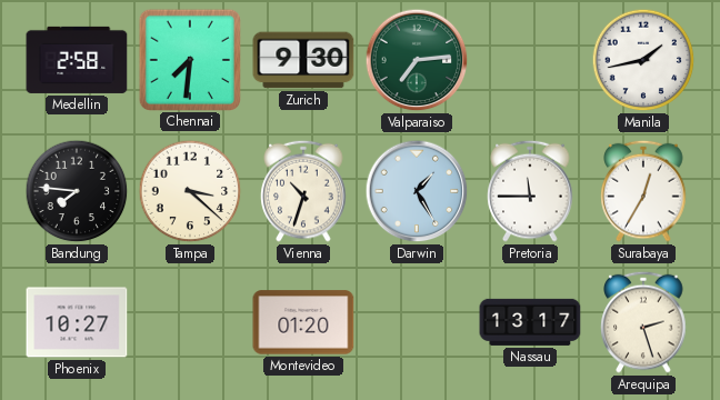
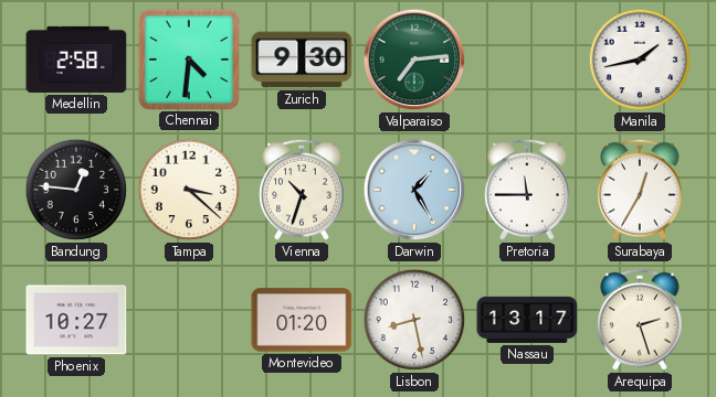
Chennai: 7:31 -> 4:31 (188, 58)
Bandung: 7:46 -> 12:46 (76, 190)
Lisbon: none -> 8:28 (414, 320)
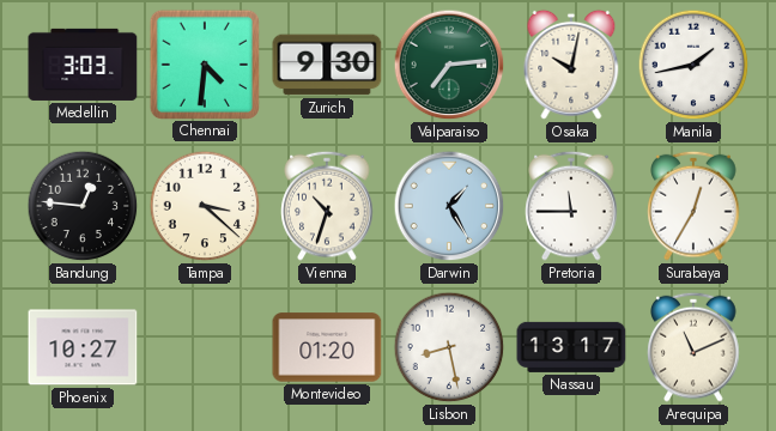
Medellin: 2:58 -> 3:03 (83, 65)
Osaka: none -> 10:02 (571, 65)
Arequipa: 2:27 -> 11:11 (693, 347)
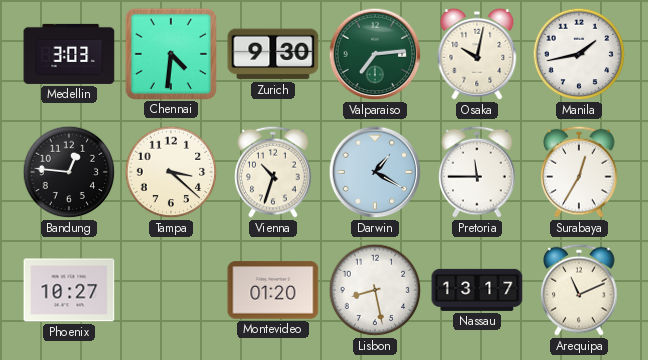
Darwin: 1:25 -> 1:20 (375, 172)
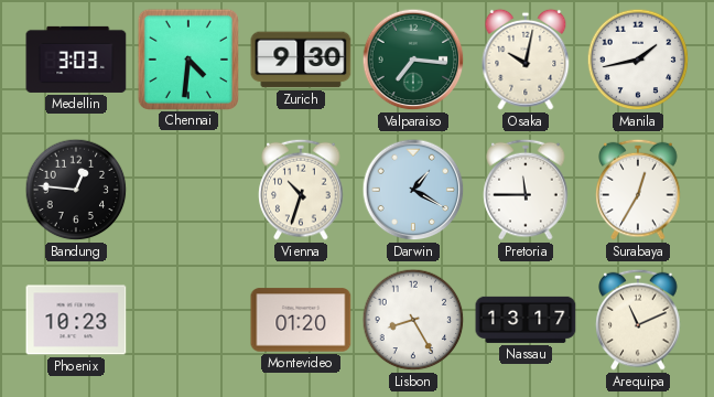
Valparaiso: 7:14 -> 7:16 (413, 60)
Tampa: 3:22 -> none (171, 172)
Phoenix: 10:27 -> 10:23 (76, 320)
Lisbon: 8:28 -> 8:25 (413, 320)
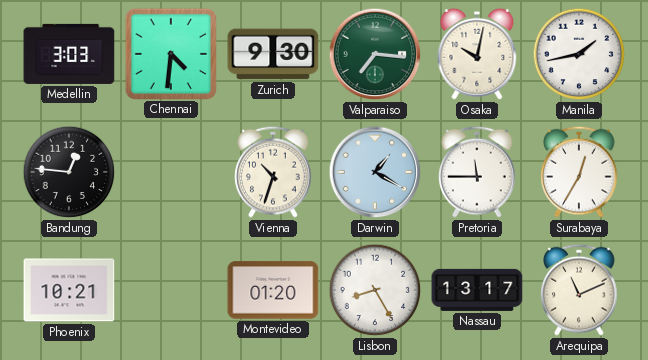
Phoenix: 10:23 -> 10:21 (69, 290)
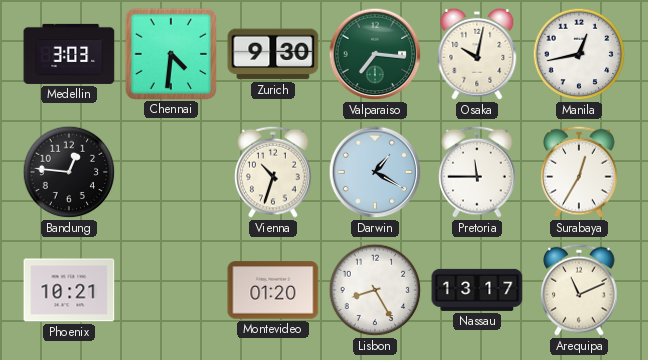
Manila: 1:43 -> 12:43 (579, 54)
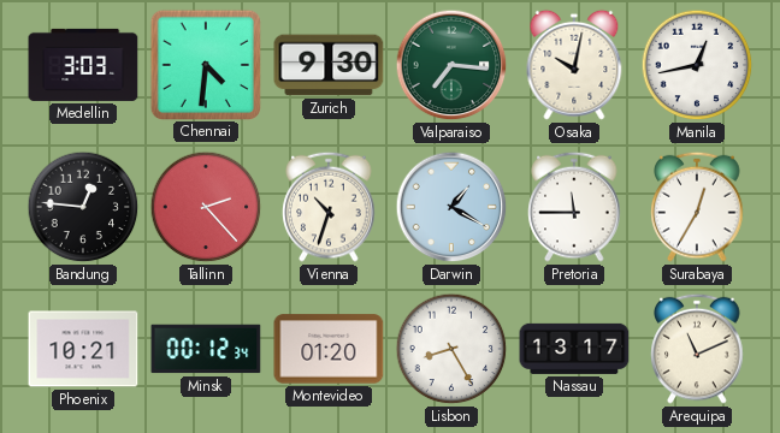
Tallinn: none -> 2:23 (206, 207)
Minsk: none -> 00:12 (206, 349)
